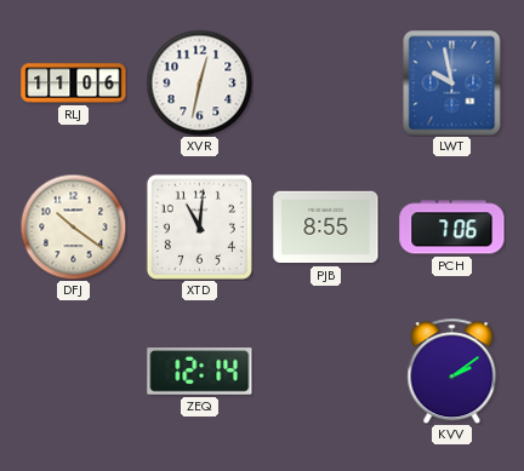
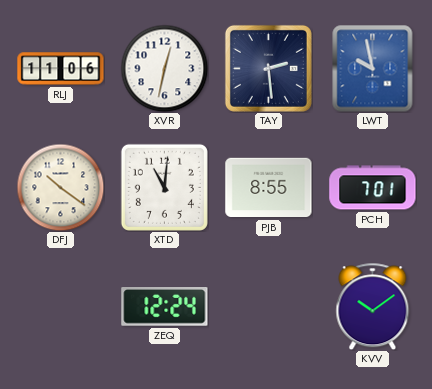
TAY: none -> 2:29 (268, 68)
PCH: 7:06 -> 7:01 (373, 188)
ZEQ: 12:14 -> 12:24 (165, 307)
KVV: 2:09 -> 10:09 (373, 306)
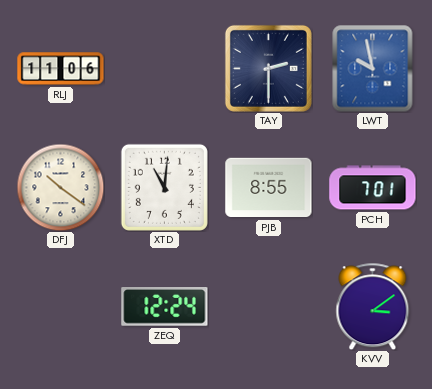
XVR: 12:32 -> none (164, 68)
TAY: 2:29 -> 2:30 (268, 68)
KVV: 10:09 -> 3:09 (373, 306)
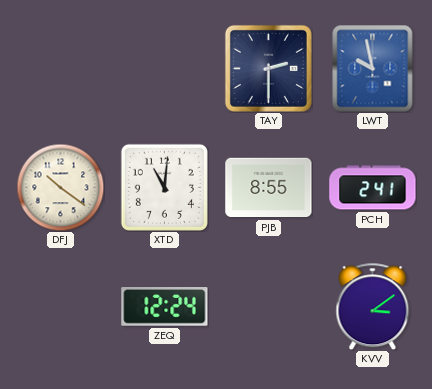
RLJ: 11:06 -> none (61, 69)
PCH: 7:01 -> 2:41 (373, 188)
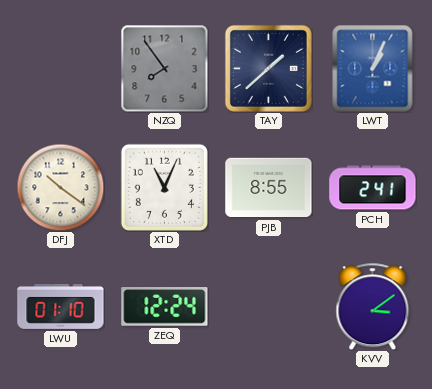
NZQ: none -> 7:54 (164, 68)
TAY: 2:30 -> 1:38 (268, 68)
LWT: 9:58 -> 1:04 (373, 68)
XTD: 11:01 -> 11:04 (164, 187)
LWU: none -> 01:10 (61, 306)
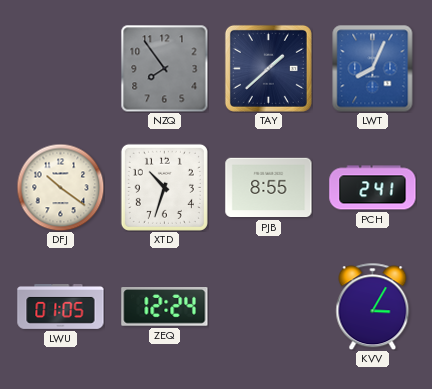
LWT: 1:04 -> 8:04 (373, 68)
XTD: 11:04 -> 10:33 (164, 187)
LWU: 01:10 -> 01:05 (61, 306)
KVV: 3:09 -> 3:05 (373, 306)
